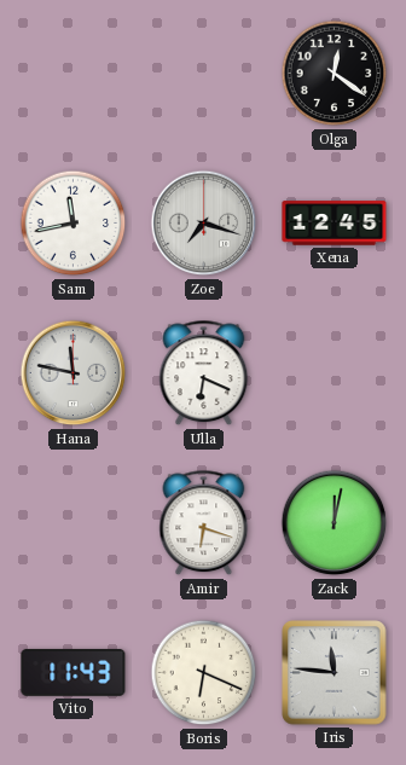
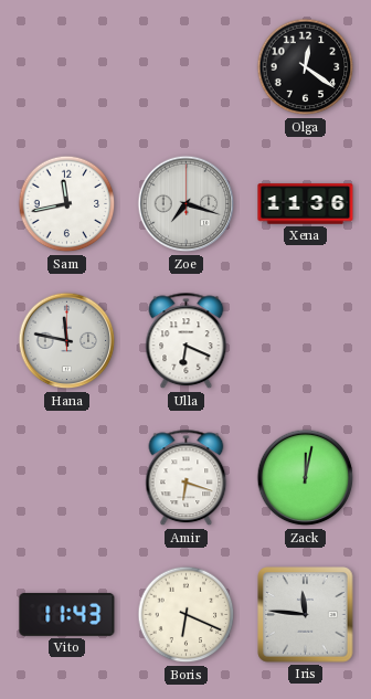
Xena: 12:45 -> 11:36 (306, 204)
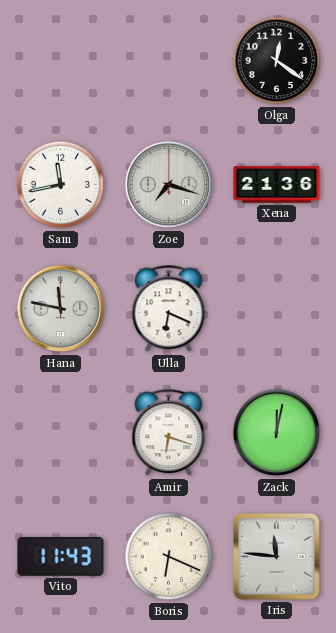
Xena: 11:36 -> 21:36 (277, 185)
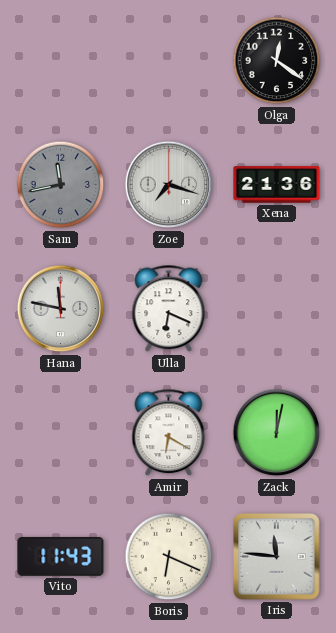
Sam dial: white -> grey (61, 185)
Amir: 6:18 -> 6:20 (169, 433)
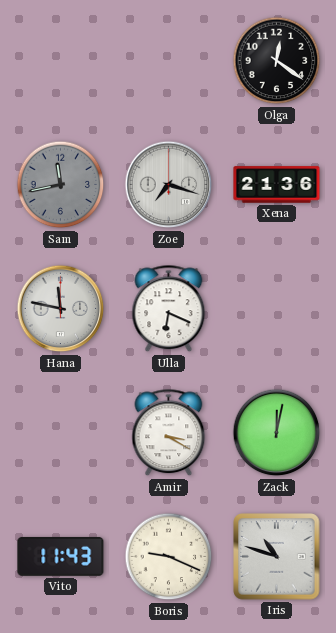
Amir: 6:20 -> 3:20 (169, 433)
Boris: 6:19 -> 9:19 (169, 557)
Iris: 11:46 -> 10:48 (277, 557)
